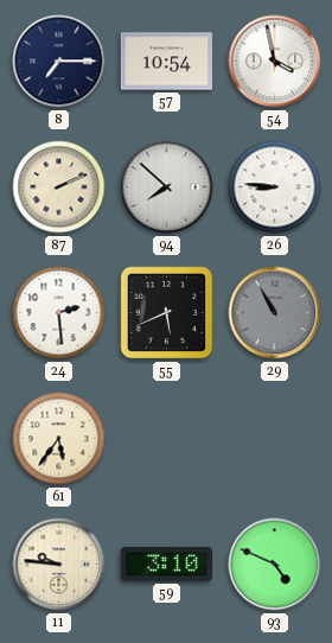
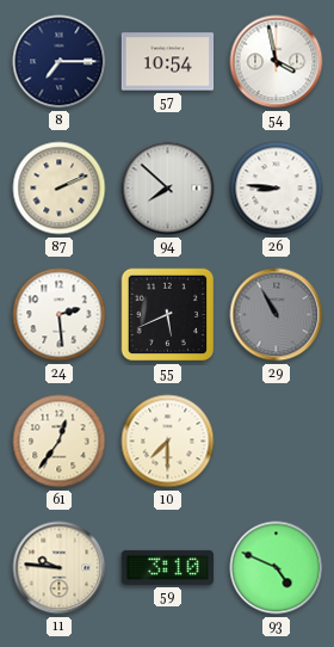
61: 5:36 -> 12:36 (60, 442)
10: none -> 7:30 (168, 442)
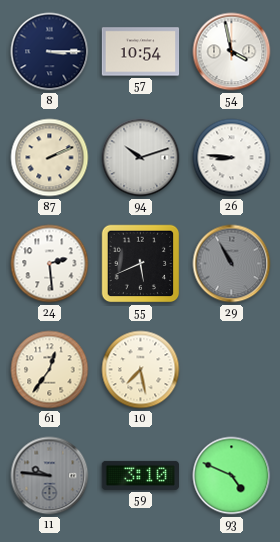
8: 7:15 -> 3:15 (50, 52)
94: 7:52 -> 10:12 (141, 158)
10: 7:30 -> 7:28 (141, 370)
11 dial: cream -> grey (50, 476)
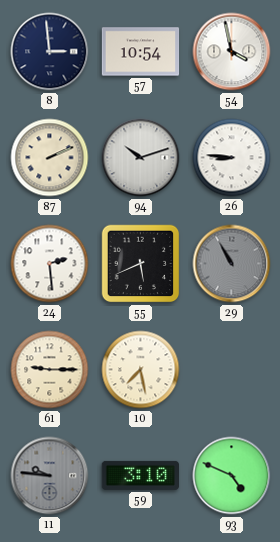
8: 3:15 -> 2:59 (50, 52)
61: 12:36 -> 9:15 (50, 370)
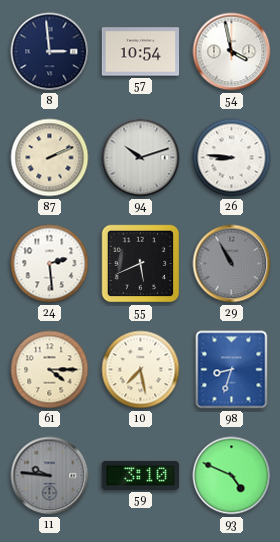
61: 9:15 -> 4:15 (50, 370)
98: none -> 8:33 (232, 370)
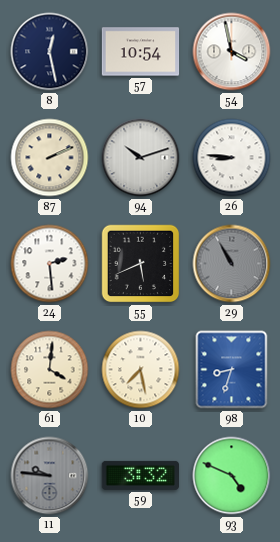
8: 2:59 -> 12:28 (50, 52)
61: 4:15 -> 4:01 (50, 370)
59: 3:10 -> 3:32 (141, 475)
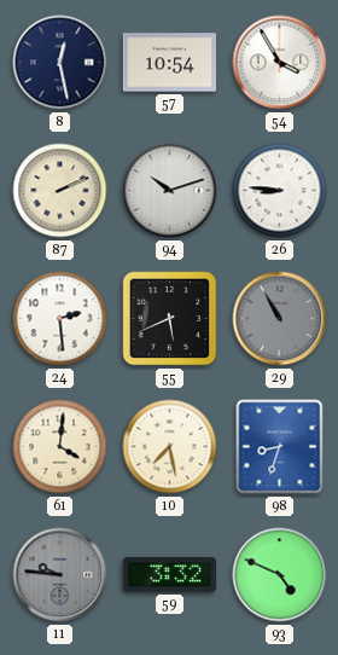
54: 3:58 -> 3:55 (280, 63)
